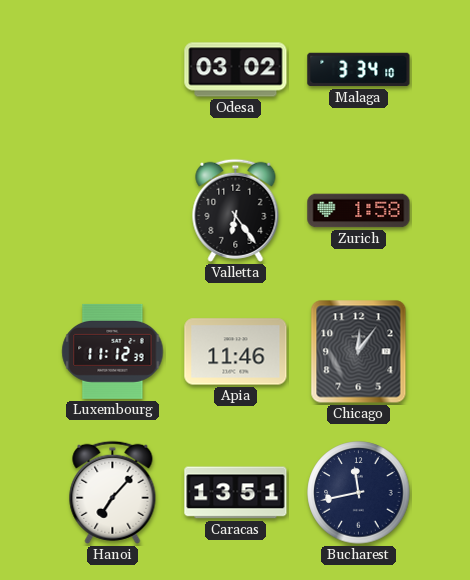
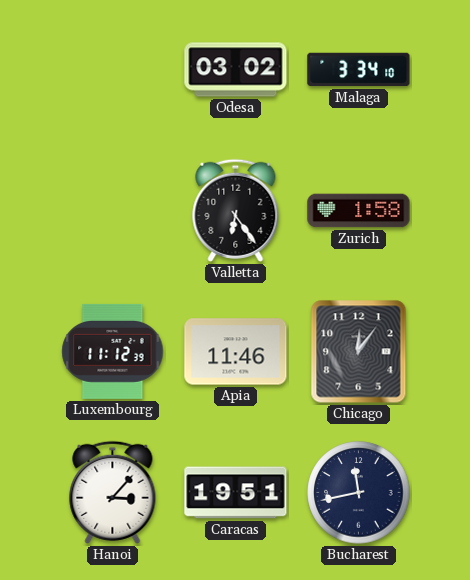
Hanoi: 7:07 -> 3:07 (113, 492)
Caracas: 13:51 -> 19:51 (236, 493)
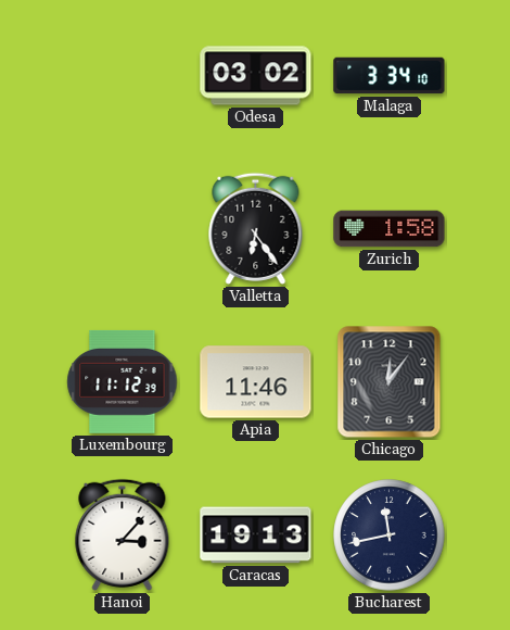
Caracas: 19:51 -> 19:13 (256, 535)
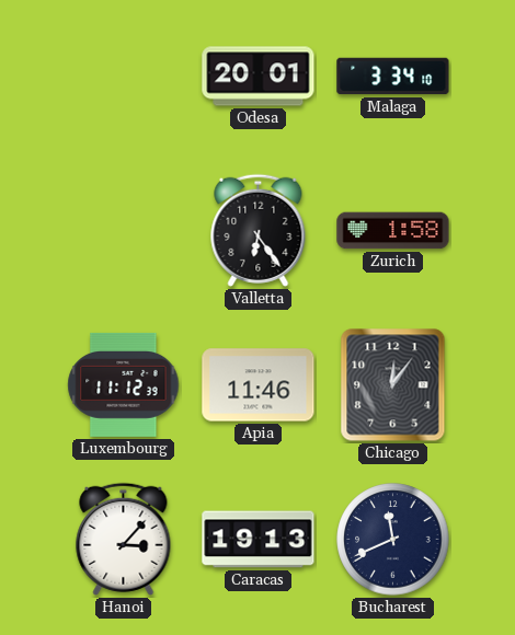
Odesa: 03:02 -> 20:01 (259, 77)
Bucharest: 11:43 -> 11:41 (393, 540)
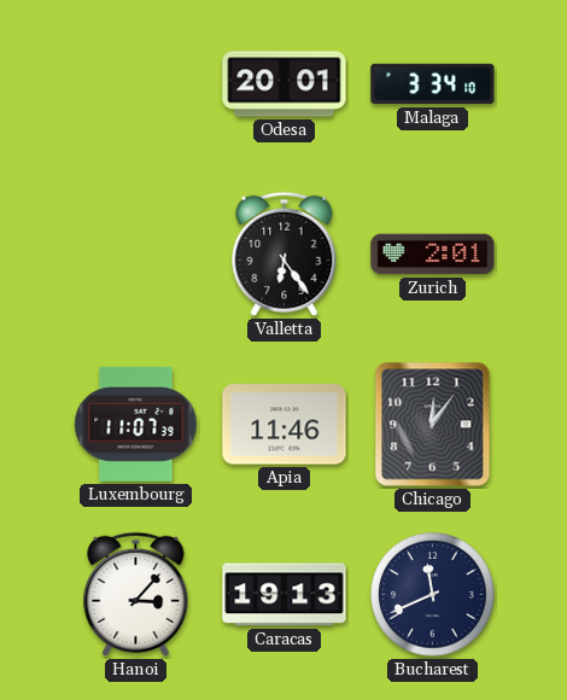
Zurich: 1:58 -> 2:01 (433, 255)
Luxembourg: 11:12 -> 11:07 (136, 424)
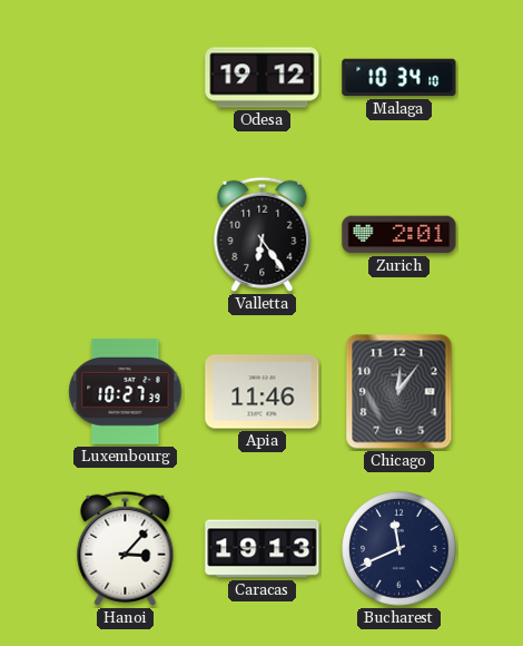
Odesa: 20:01 -> 19:12 (263, 78)
Malaga: 3:34 -> 10:34 (399, 78)
Luxembourg: 11:07 -> 10:27 (126, 391)
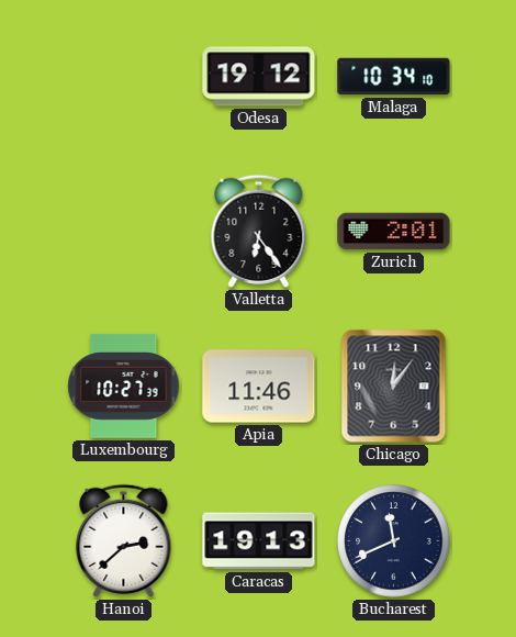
Hanoi: 3:07 -> 2:38 (124, 540)
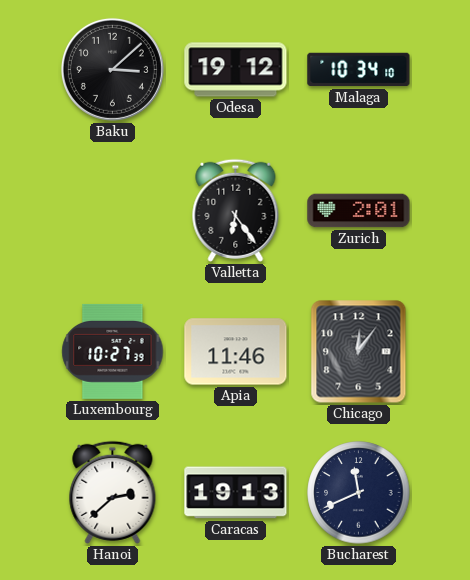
Baku: none -> 3:08 (112, 69)
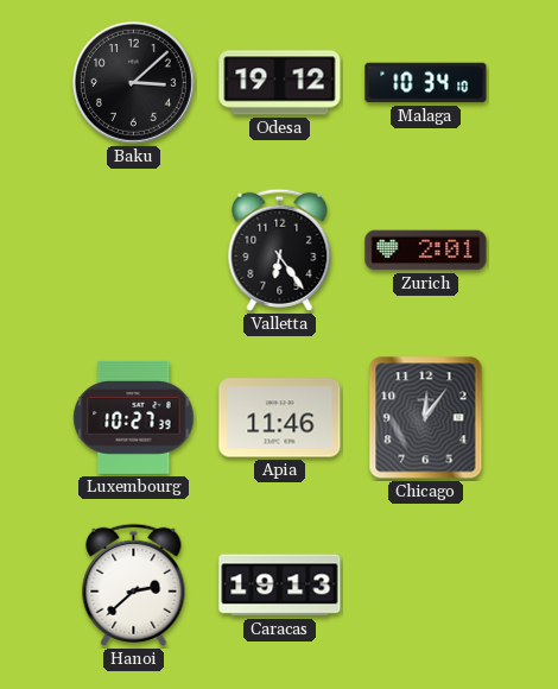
Bucharest: 11:41 -> none (359, 493)
